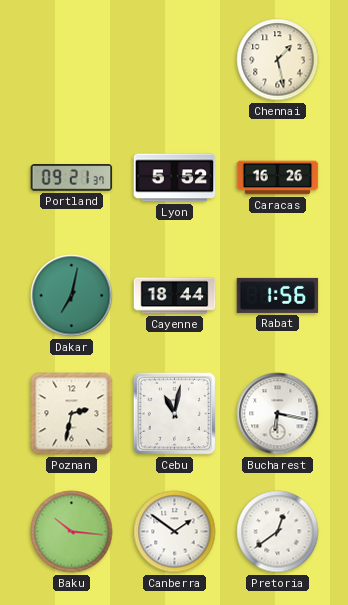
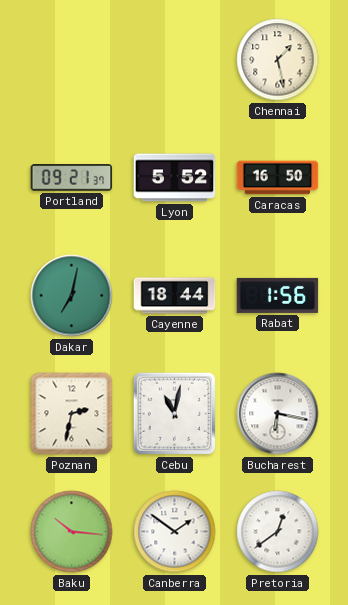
Caracas: 16:26 -> 16:50 (278, 178)
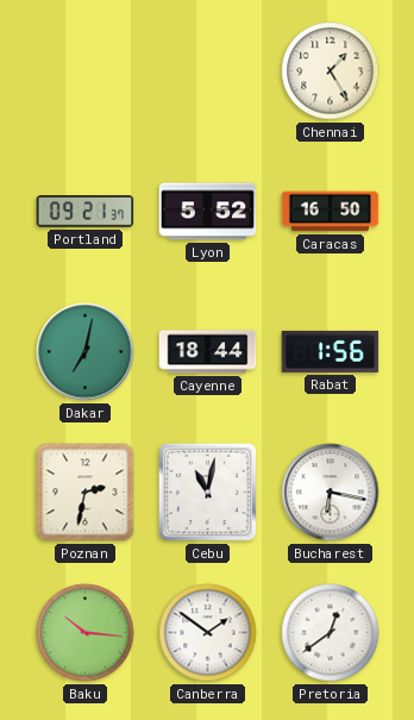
Chennai: 1:28 -> 1:25 (331, 71)
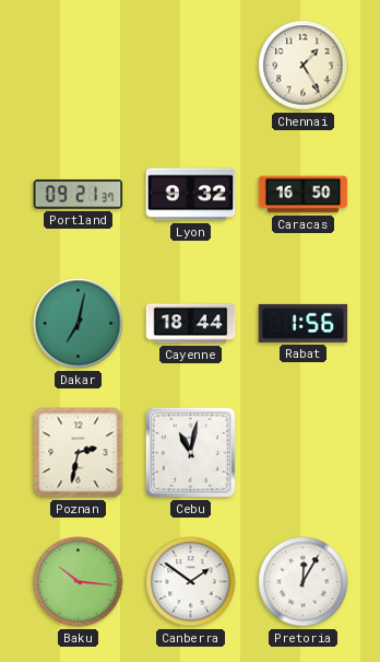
Lyon: 5:52 -> 9:32 (191, 195)
Bucharest: 6:17 -> none (331, 493)
Pretoria: 12:39 -> 12:05 (304, 582)
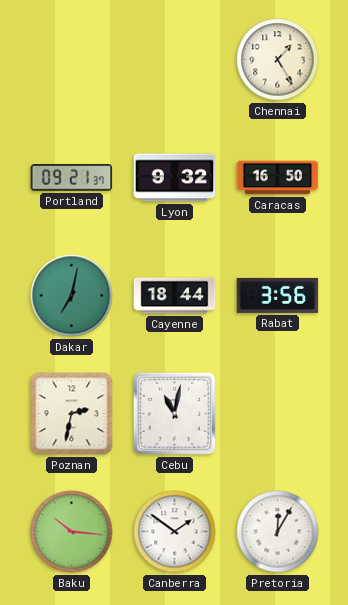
Rabat: 1:56 -> 3:56 (278, 295)
